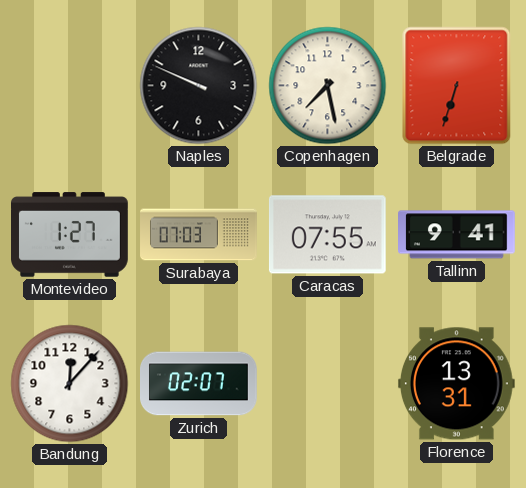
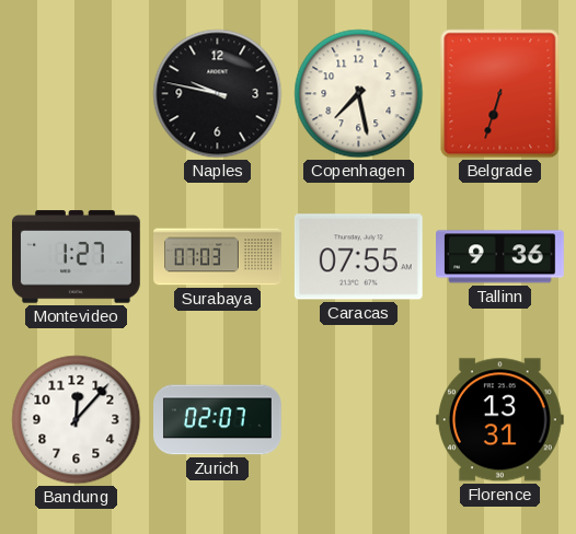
Naples: 9:49 -> 9:47 (218, 94)
Tallinn: 9:41 -> 9:36 (500, 257)
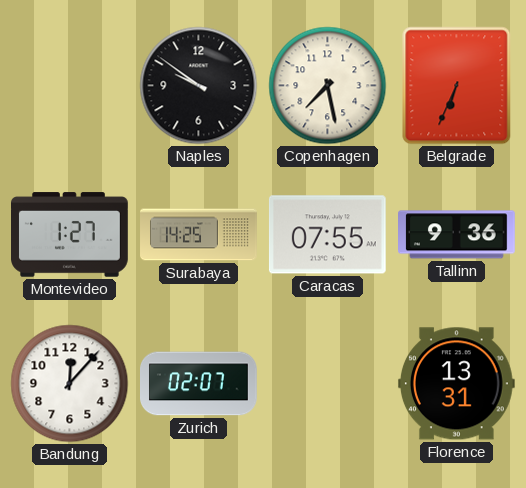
Naples: 9:47 -> 9:51 (199, 86)
Belgrade: 6:33 -> 6:34 (457, 86)
Surabaya: 07:03 -> 14:25 (199, 235)
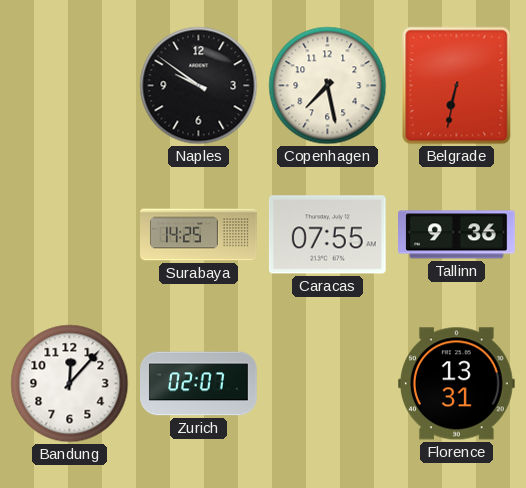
Belgrade: 6:34 -> 6:32 (457, 86)
Montevideo: 1:27 -> none (70, 235)
